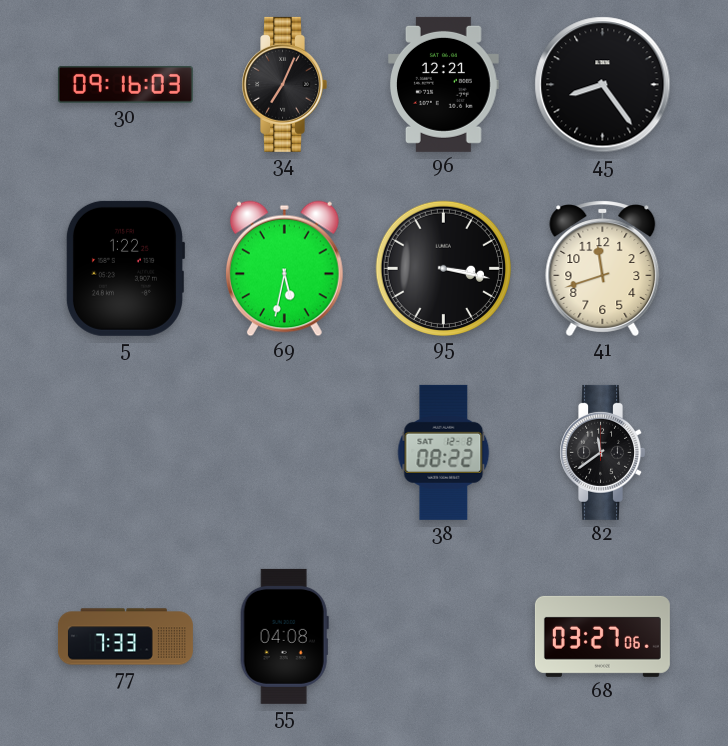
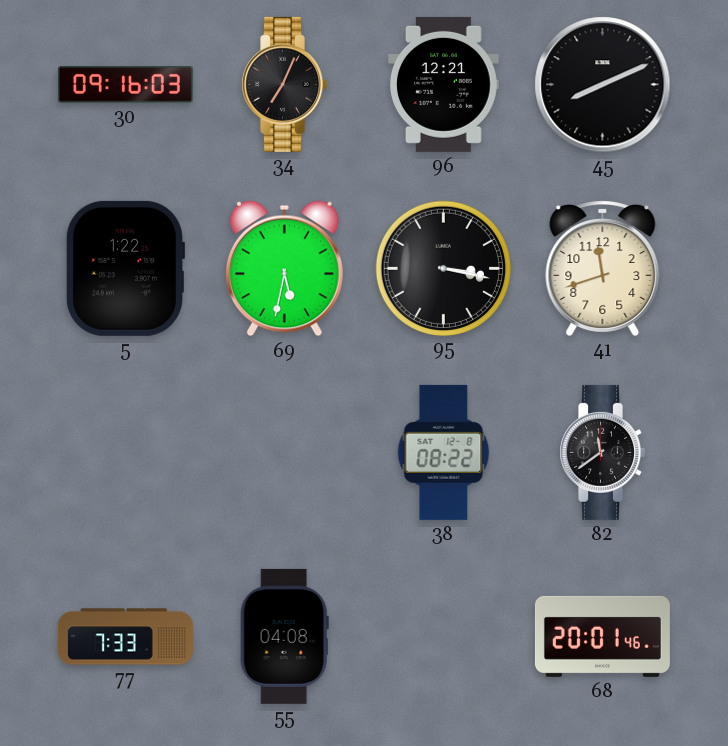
45: 8:24 -> 8:11 (603, 85)
68: 03:27 -> 20:01 (602, 636)
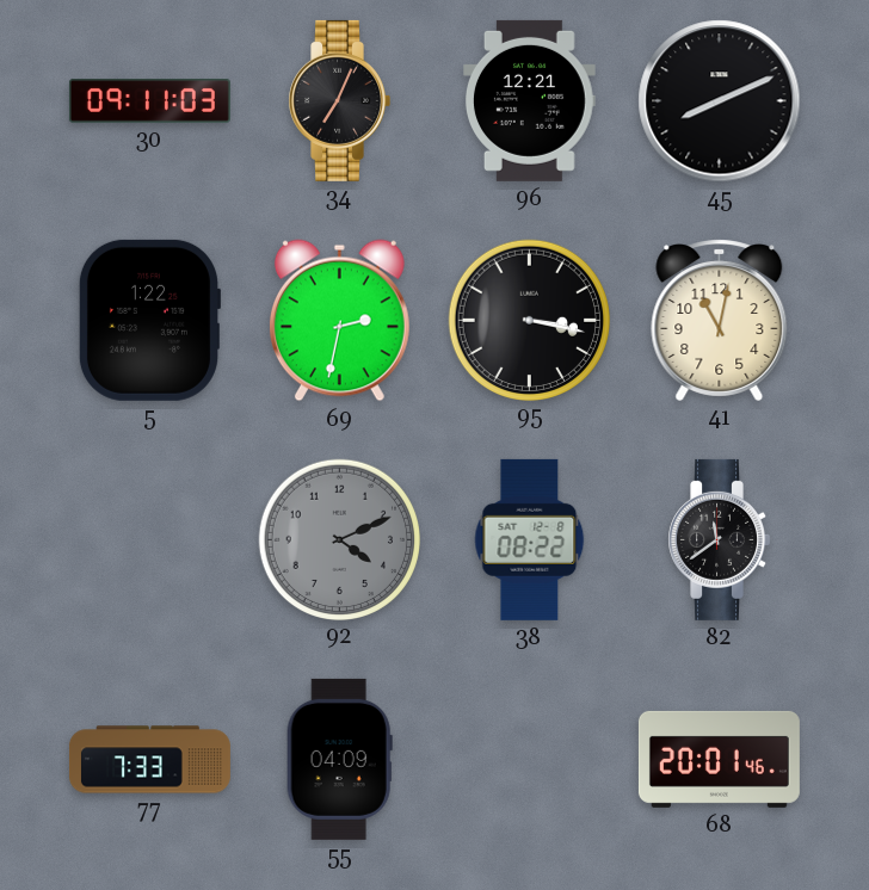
30: 09:16 -> 09:11 (149, 101)
69: 5:32 -> 2:32 (339, 321)
41: 11:42 -> 11:02 (720, 320)
92: none -> 4:11 (339, 539)
55: 04:08 -> 04:09 (339, 759)
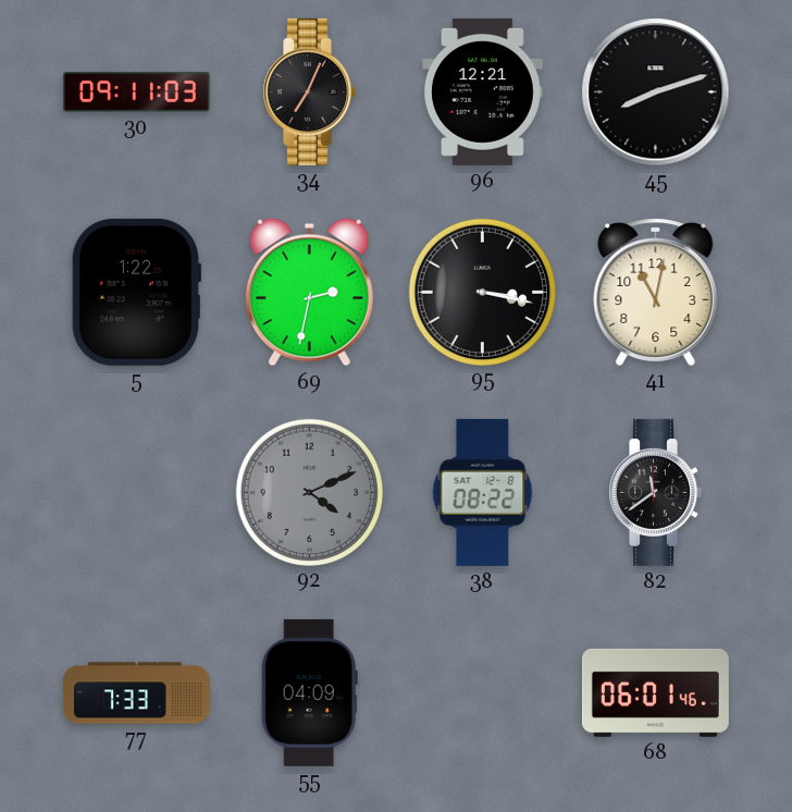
45: 8:11 -> 8:12 (656, 93)
68: 20:01 -> 06:01 (655, 692)
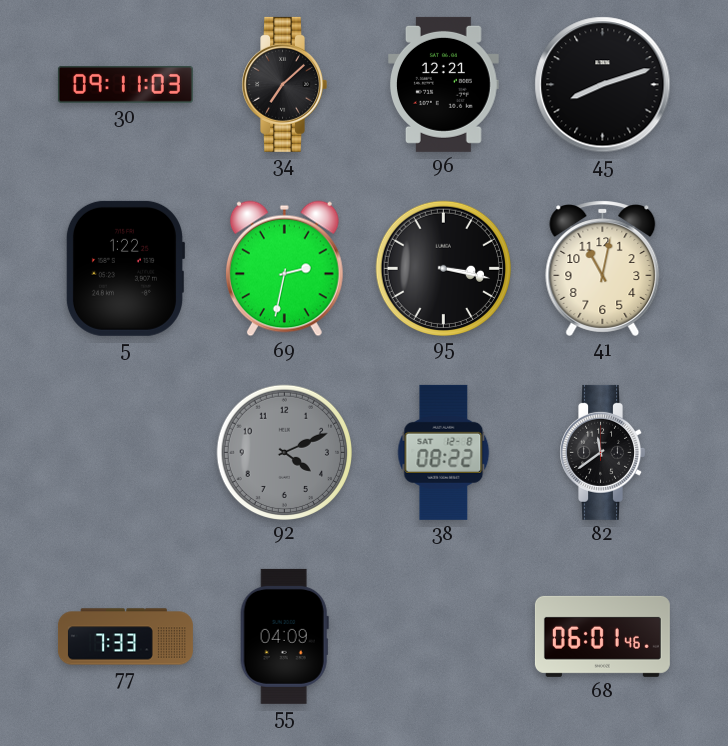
34: 7:04 -> 7:08 (284, 84)
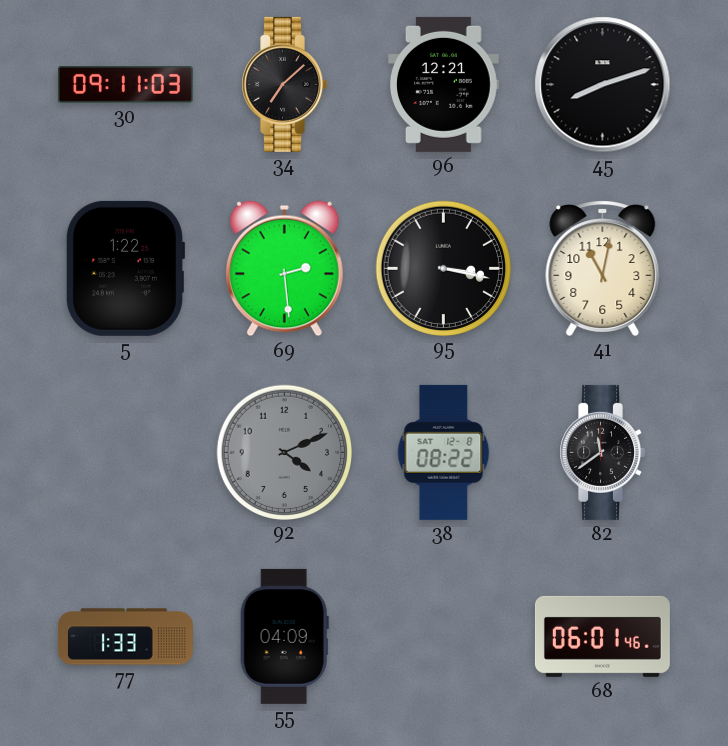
69: 2:32 -> 2:29 (284, 269)
77: 7:33 -> 1:33 (125, 637)
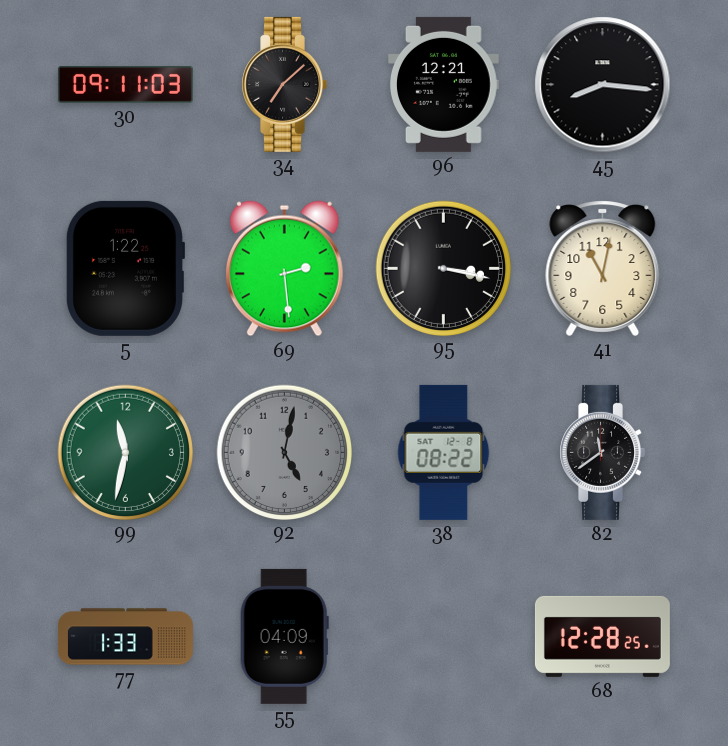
45: 8:12 -> 8:16 (603, 85)
99: none -> 11:32 (125, 452)
92: 4:11 -> 5:02 (284, 452)
68: 06:01 -> 12:28 (602, 636)
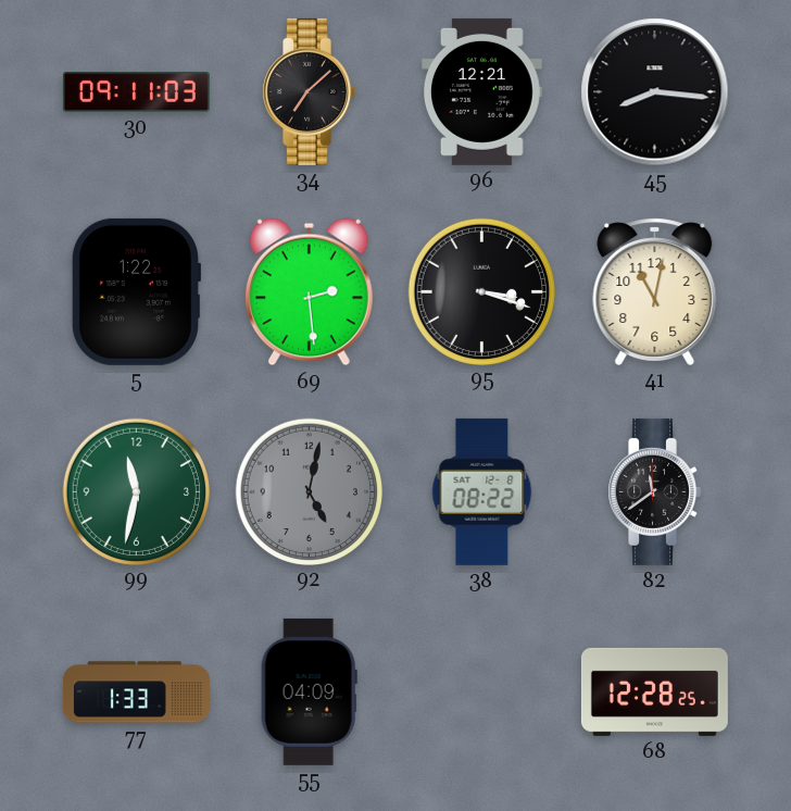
95: 3:17 -> 3:18 (481, 291)
